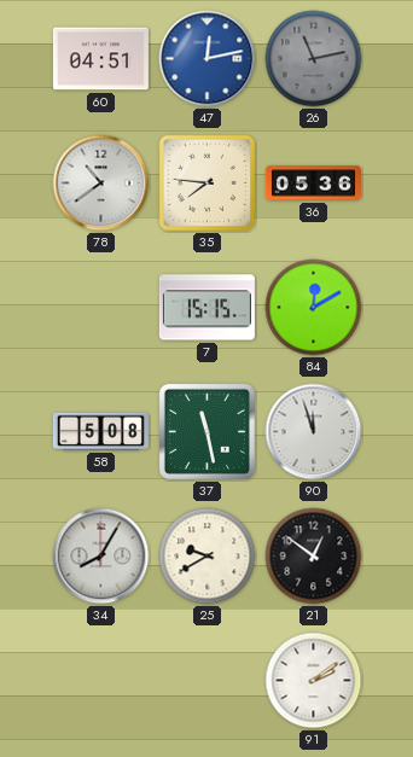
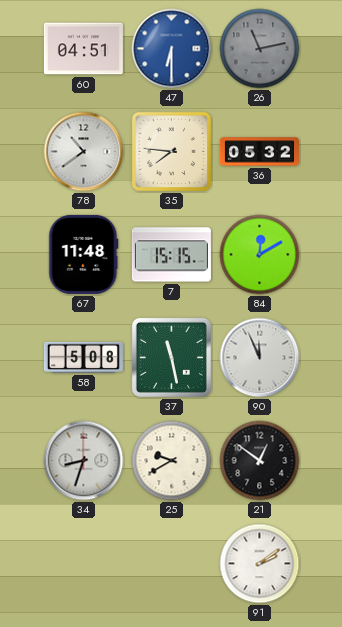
47: 12:13 -> 6:30 (172, 49)
36: 05:36 -> 05:32 (259, 152)
67: none -> 11:48 (84, 254)
90: 11:57 -> 11:56 (260, 358)
34: 8:05 -> 8:33 (84, 461)
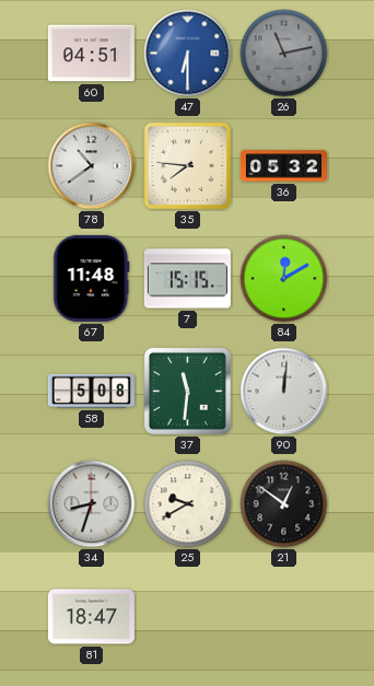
37: 11:28 -> 11:31 (187, 391)
90: 11:56 -> 12:01 (284, 392)
81: none -> 18:47 (91, 617)
91: 2:09 -> none (260, 564)
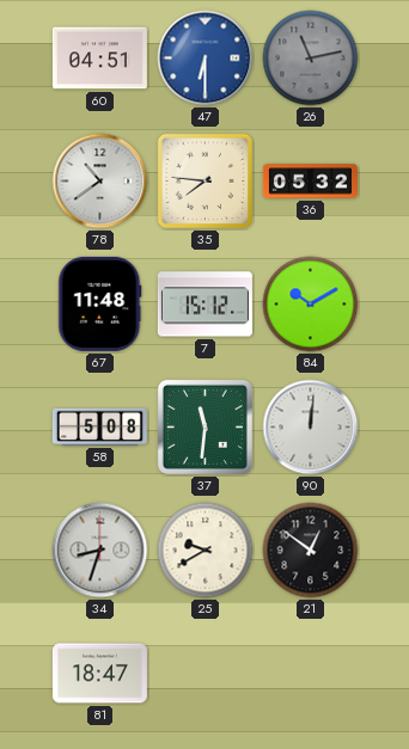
7: 15:15 -> 15:12 (204, 305)
84: 12:10 -> 10:10 (311, 305)
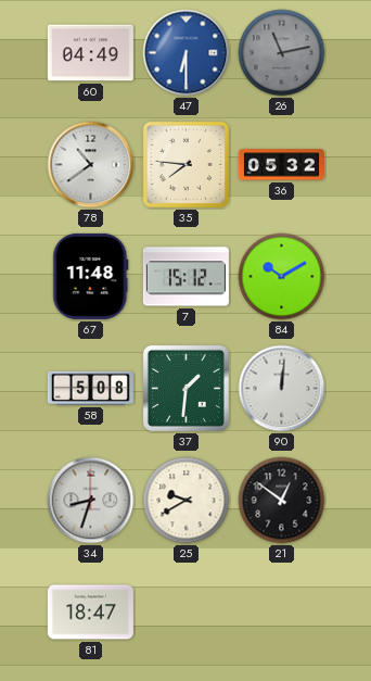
60: 04:51 -> 04:49 (90, 53)
37: 11:31 -> 1:31 (185, 388)
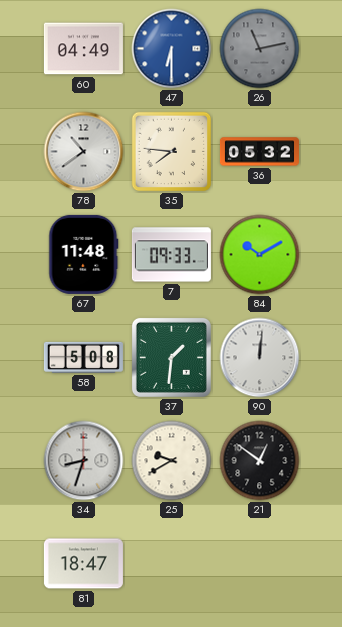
7: 15:12 -> 09:33 (171, 255)
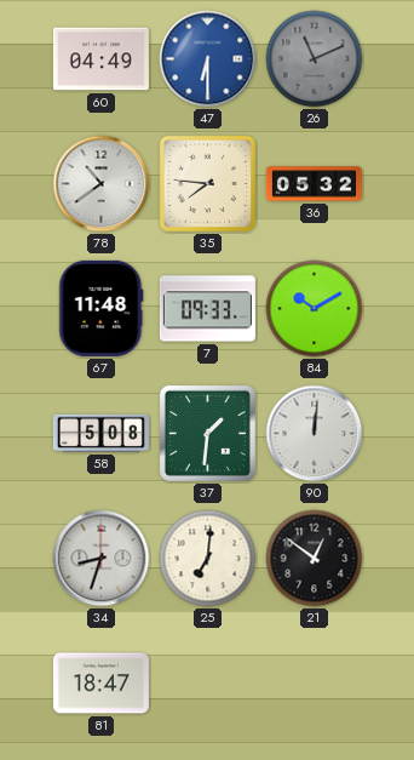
26: 11:13 -> 11:11 (315, 59)
25: 9:40 -> 7:01 (208, 559)
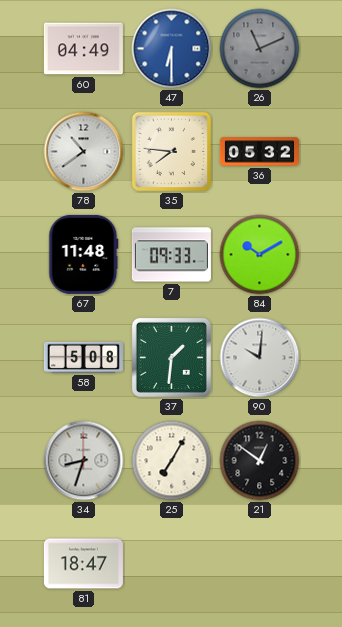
90: 12:01 -> 10:01 (260, 358)
25: 7:01 -> 7:05 (172, 461)
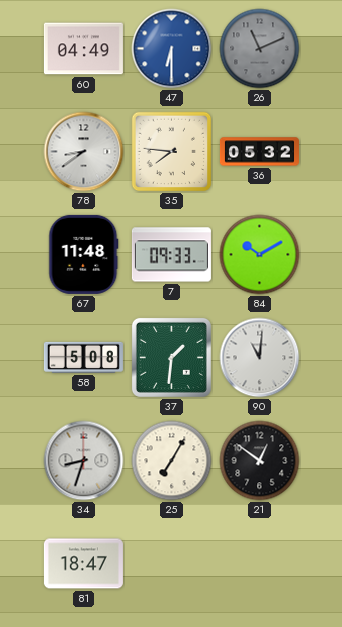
78: 10:39 -> 8:39 (84, 152)
90: 10:01 -> 11:01 (260, 358)
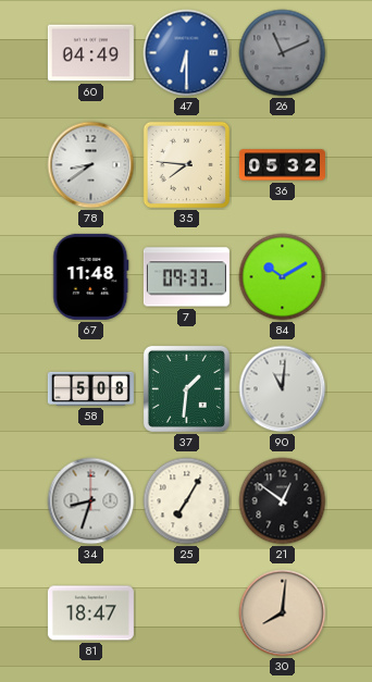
30: none -> 8:01 (283, 613)
